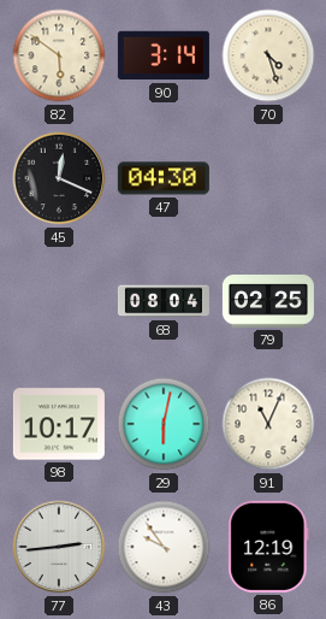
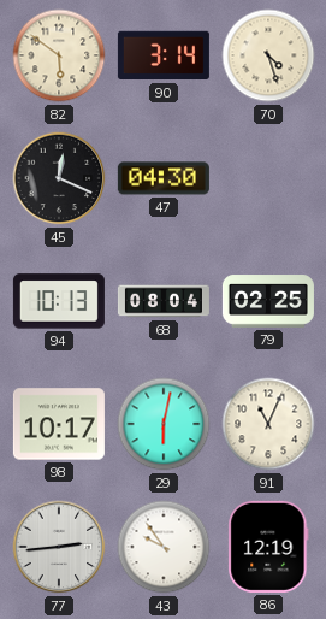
94: none -> 10:13 (59, 301)
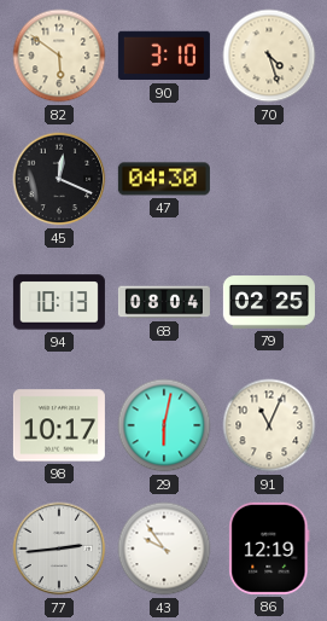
90: 3:14 -> 3:10 (164, 56)
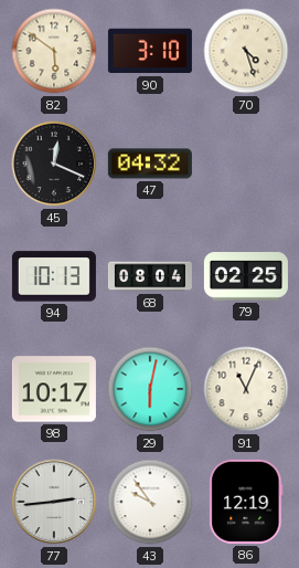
47: 04:30 -> 04:32 (150, 164)
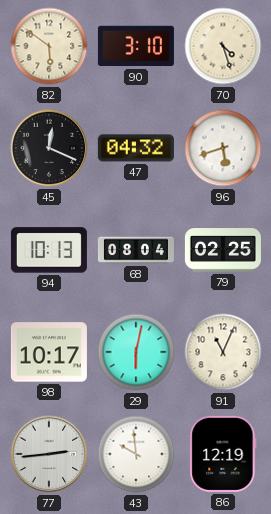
96: none -> 5:42 (223, 148)
43: 9:54 -> 9:59 (136, 454)
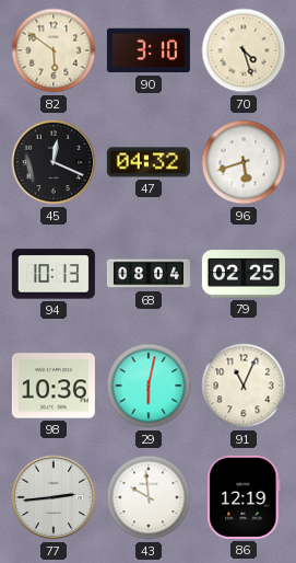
98: 10:17 -> 10:36 (54, 386)
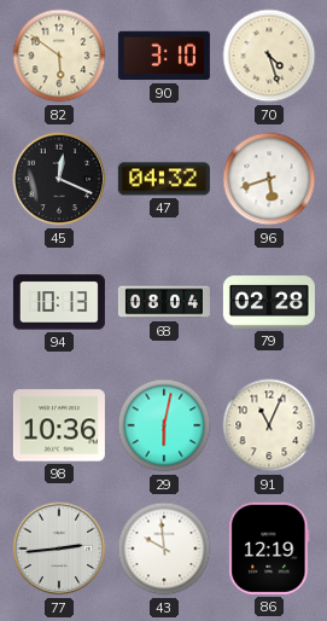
79: 02:25 -> 02:28 (269, 302)
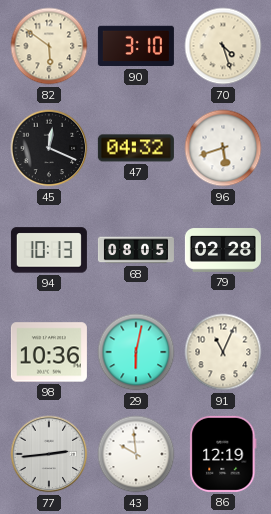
68: 08:04 -> 08:05 (136, 250)
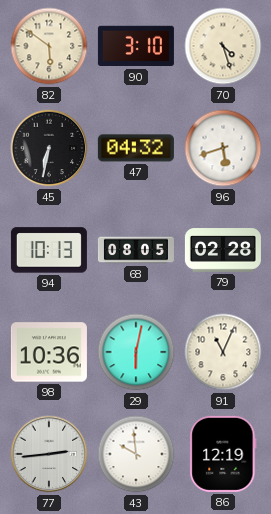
45: 12:19 -> 6:32 (49, 148)
